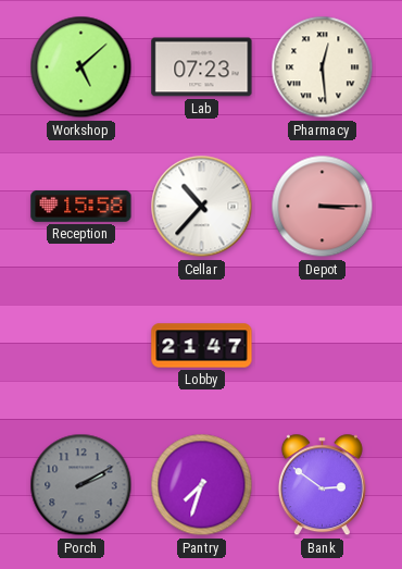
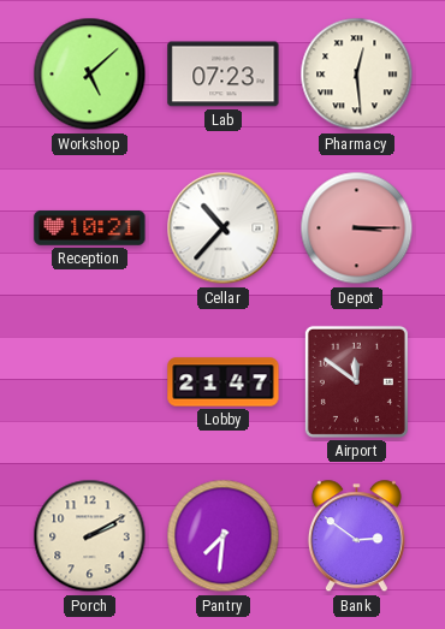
Reception: 15:58 -> 10:21 (90, 229)
Airport: none -> 11:51 (356, 381)
Porch dial: grey -> cream (90, 536)
Pantry: 7:33 -> 7:31 (224, 536)
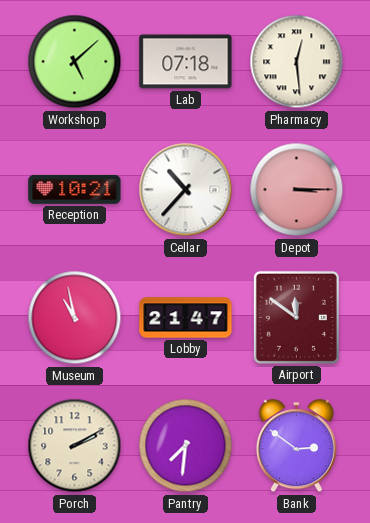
Lab: 07:23 -> 07:18 (186, 62)
Museum: none -> 10:58 (75, 318)
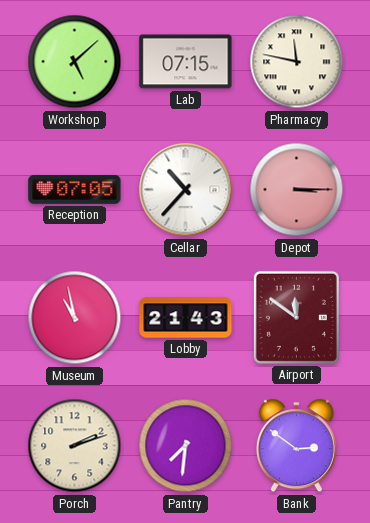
Lab: 07:18 -> 07:15 (186, 62)
Pharmacy: 12:29 -> 11:47 (297, 62)
Reception: 10:21 -> 07:05 (75, 190)
Lobby: 21:47 -> 21:43 (186, 318)
Porch: 2:10 -> 2:12 (75, 446)
